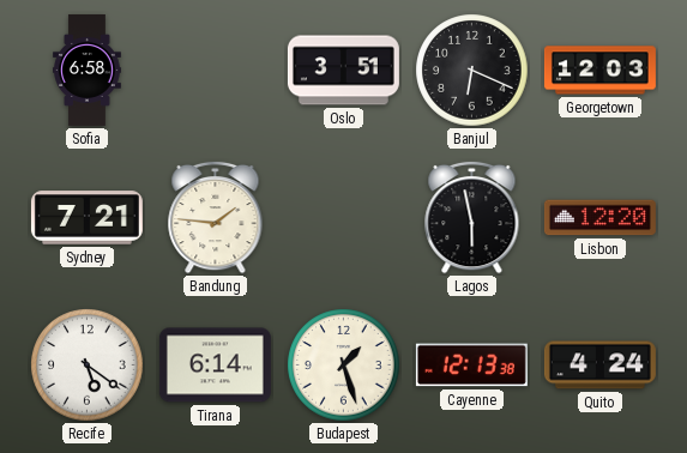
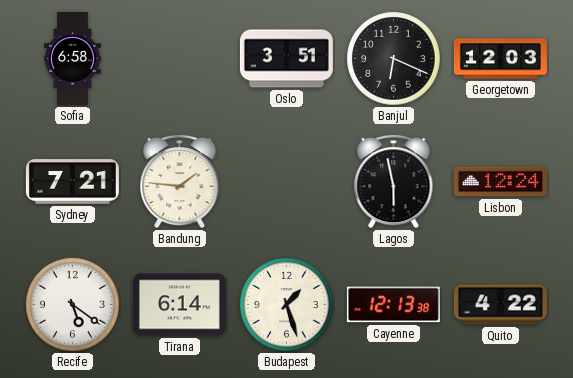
Lisbon: 12:20 -> 12:24 (500, 182)
Quito: 4:24 -> 4:22 (500, 305)
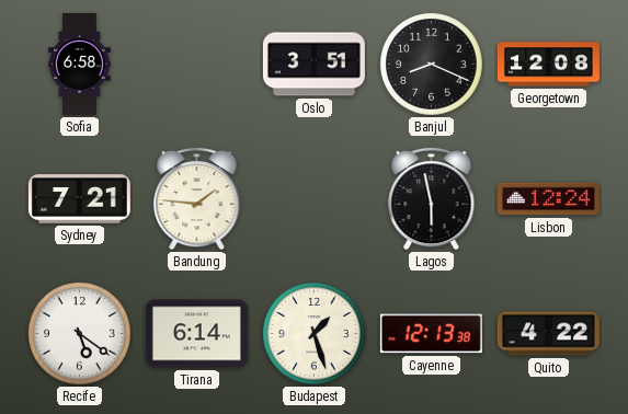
Banjul: 6:19 -> 8:19 (432, 65)
Georgetown: 12:03 -> 12:08 (548, 65)
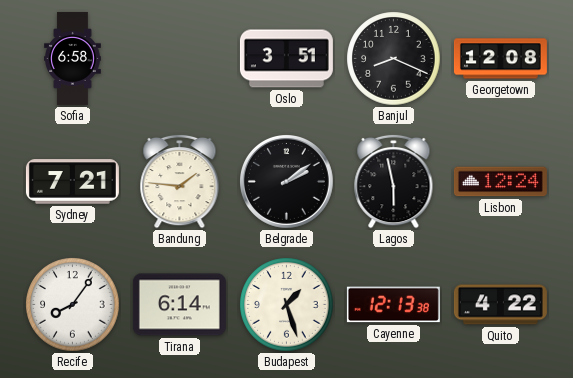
Belgrade: none -> 2:09 (287, 182)
Recife: 5:21 -> 8:06 (73, 305)
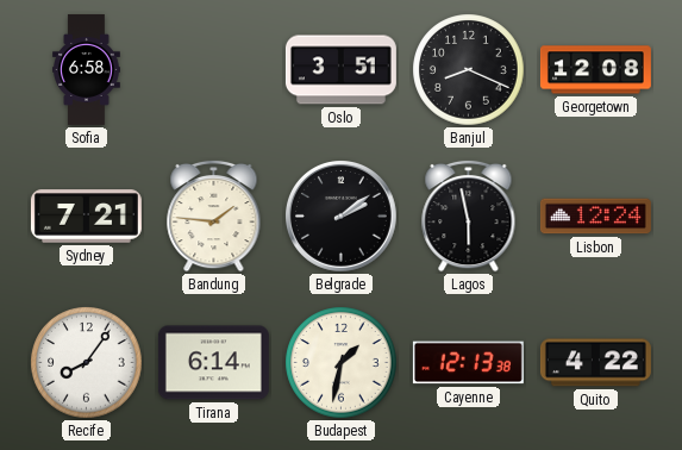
Budapest: 1:27 -> 1:32 (342, 363)
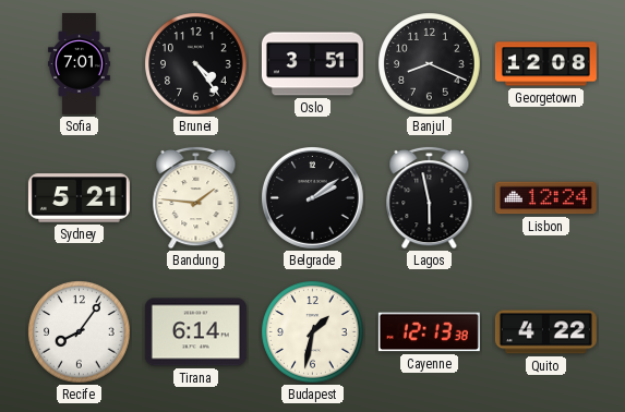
Sofia: 6:58 -> 7:01 (80, 63)
Brunei: none -> 4:24 (196, 64)
Sydney: 7:21 -> 5:21 (79, 198)
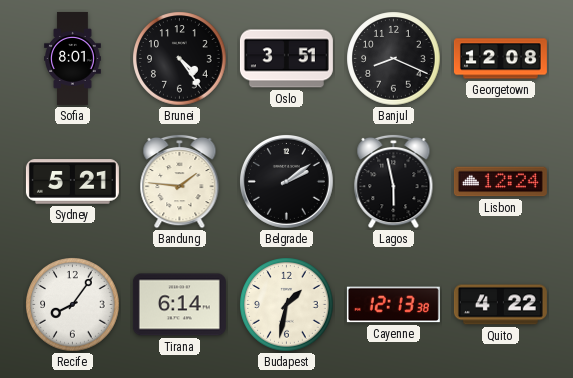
Sofia: 7:01 -> 8:01 (73, 58)
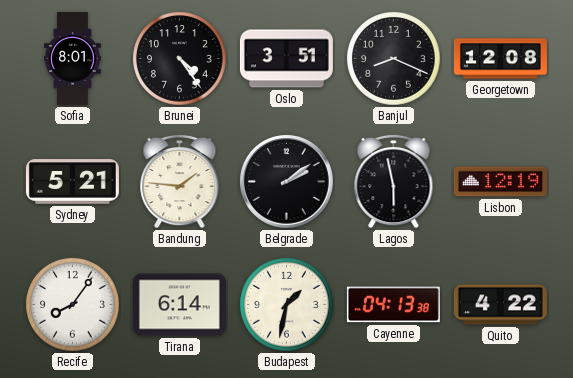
Lisbon: 12:24 -> 12:19 (500, 182)
Cayenne: 12:13 -> 04:13 (393, 305)
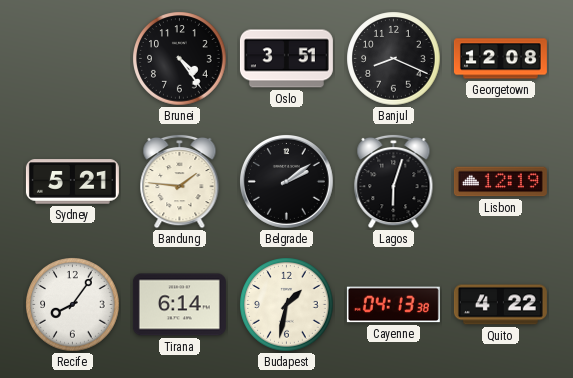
Sofia: 8:01 -> none (73, 58)
Lagos: 5:58 -> 6:03 (394, 181)
